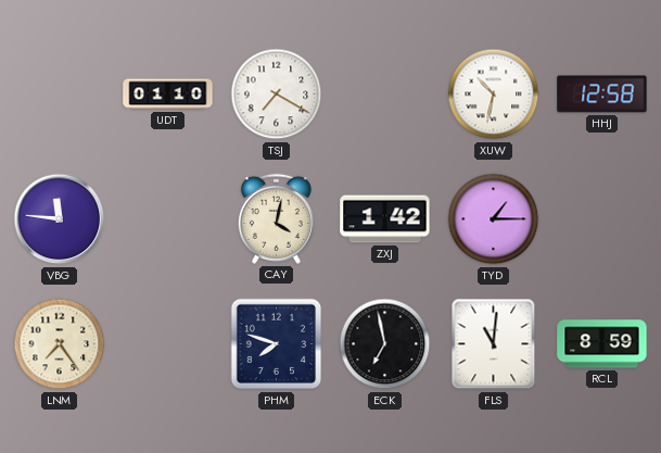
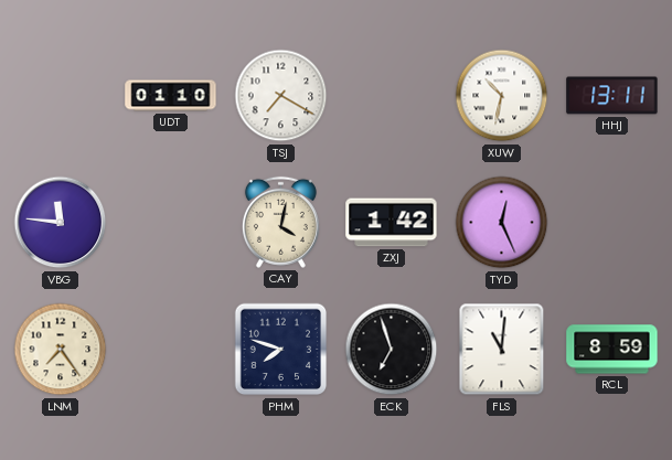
HHJ: 12:58 -> 13:11 (612, 96)
TYD: 1:15 -> 12:26 (502, 223)
ECK: 6:58 -> 6:57 (392, 350)
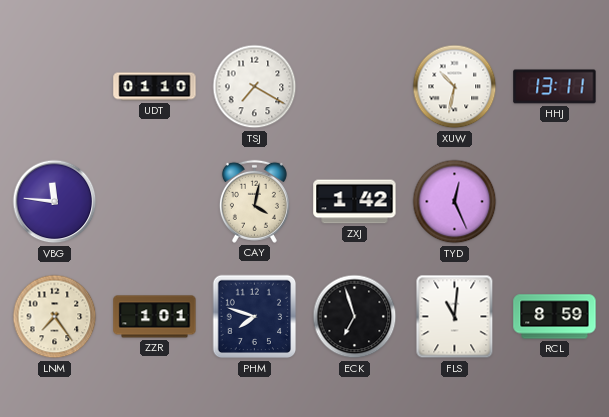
ZZR: none -> 1:01 (155, 317)
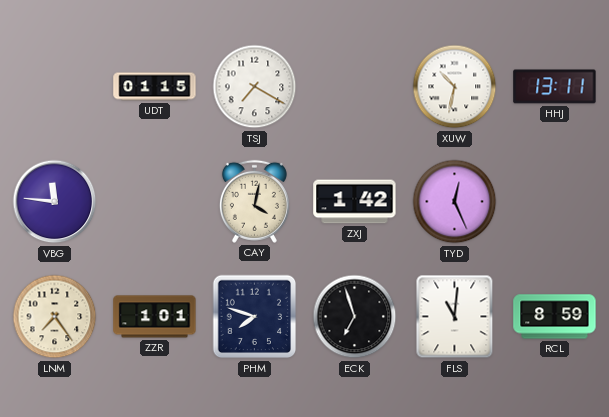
UDT: 01:10 -> 01:15 (155, 87)
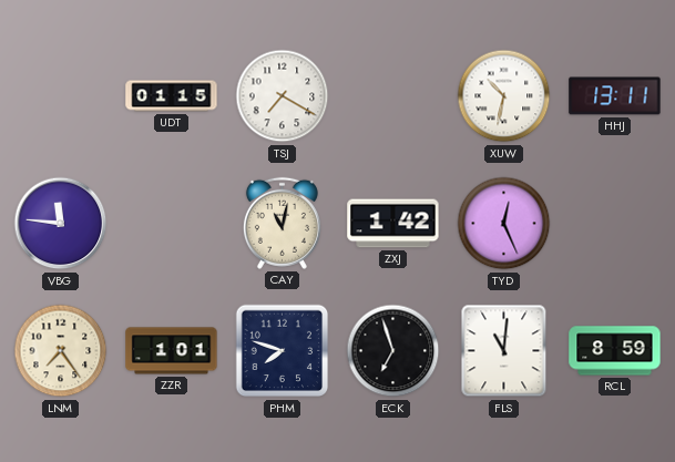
CAY: 4:02 -> 11:02 (282, 223)
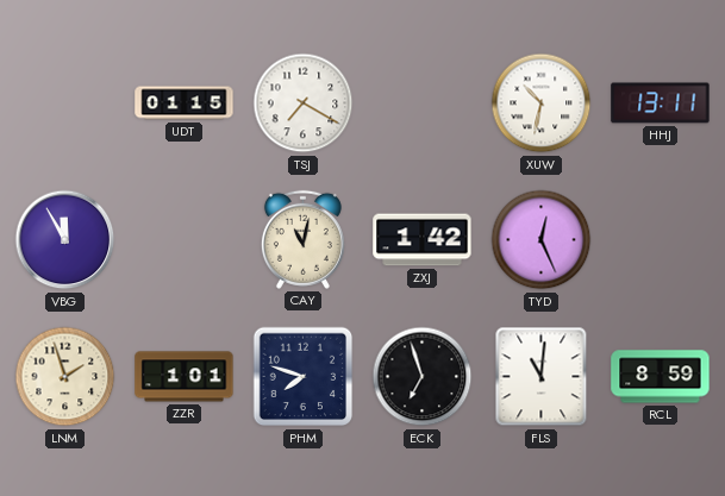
VBG: 11:46 -> 11:55 (65, 240)
LNM: 7:24 -> 1:57 (65, 377)
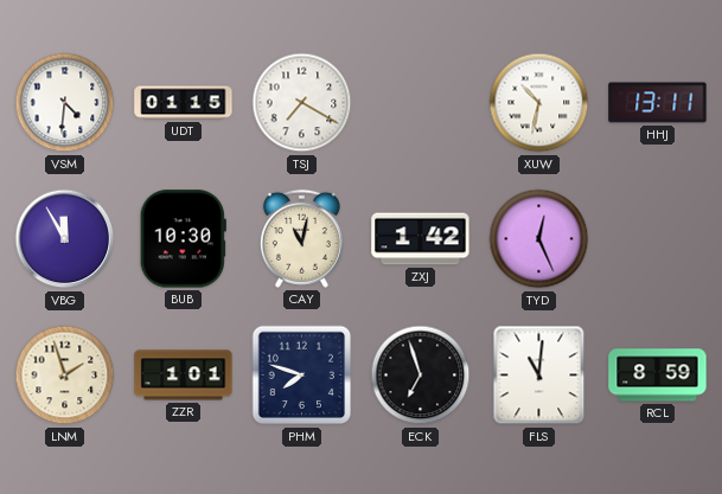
VSM: none -> 4:31 (65, 103)
BUB: none -> 10:30 (183, 239)
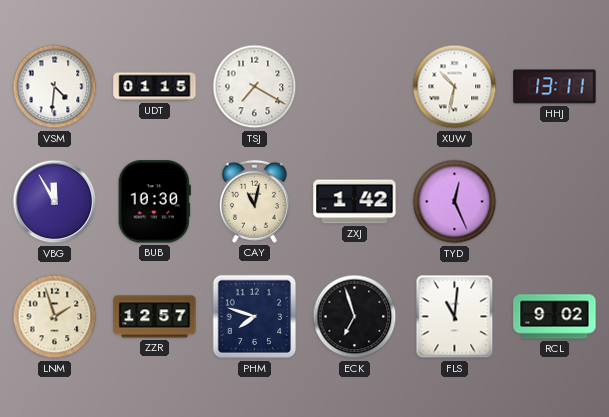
ZZR: 1:01 -> 12:57 (155, 317)
RCL: 8:59 -> 9:02 (555, 317)
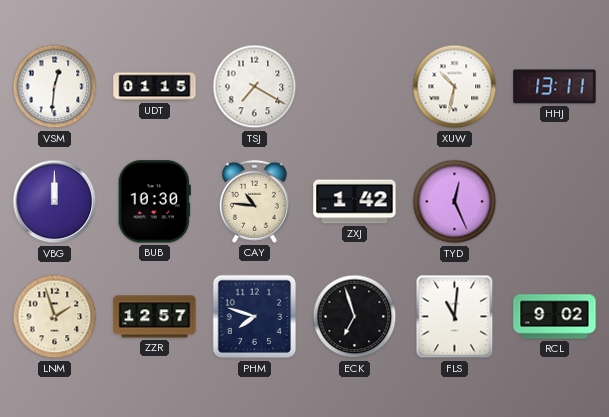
VSM: 4:31 -> 12:31 (55, 87)
VBG: 11:55 -> 12:00 (55, 202)
CAY: 11:02 -> 10:46 (254, 201)
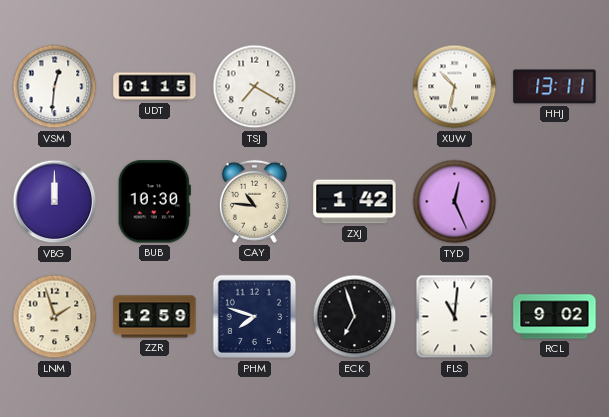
ZZR: 12:57 -> 12:59 (155, 317)
